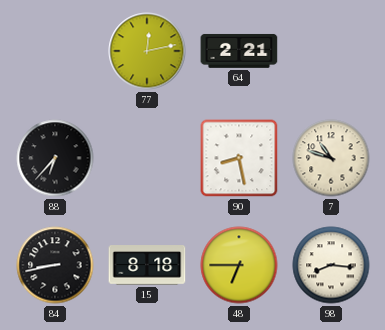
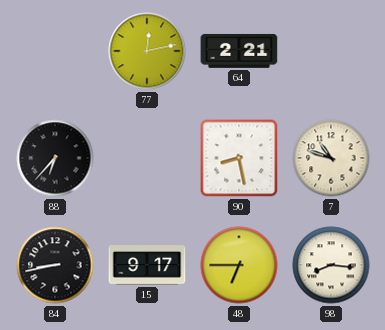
15: 8:18 -> 9:17 (147, 265)
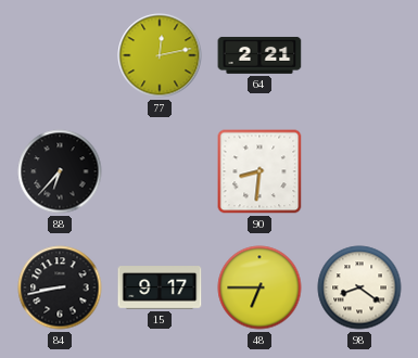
90: 8:28 -> 8:31 (259, 171)
7: 10:48 -> none (331, 158)
98: 8:16 -> 8:21 (359, 287)
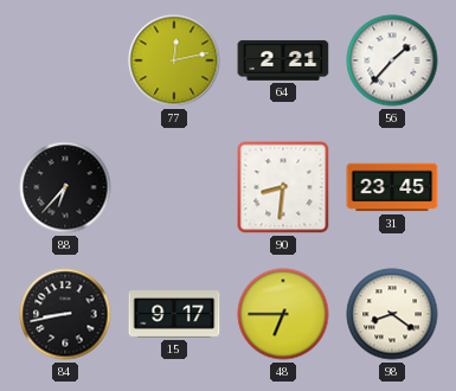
56: none -> 1:37 (392, 60)
31: none -> 23:45 (392, 187)
